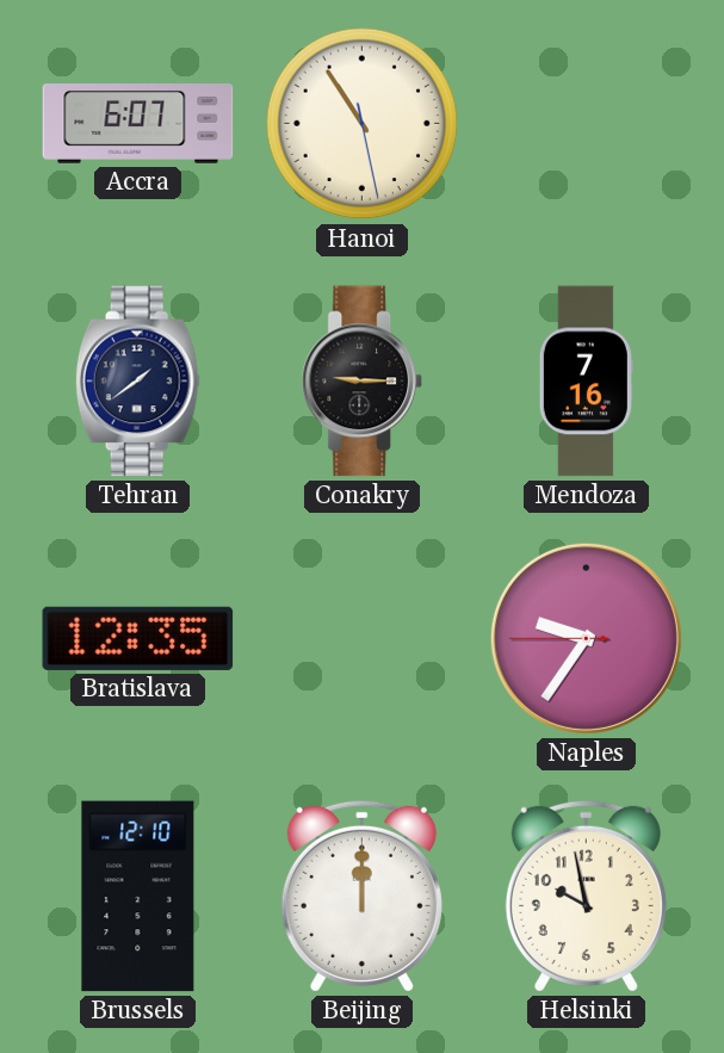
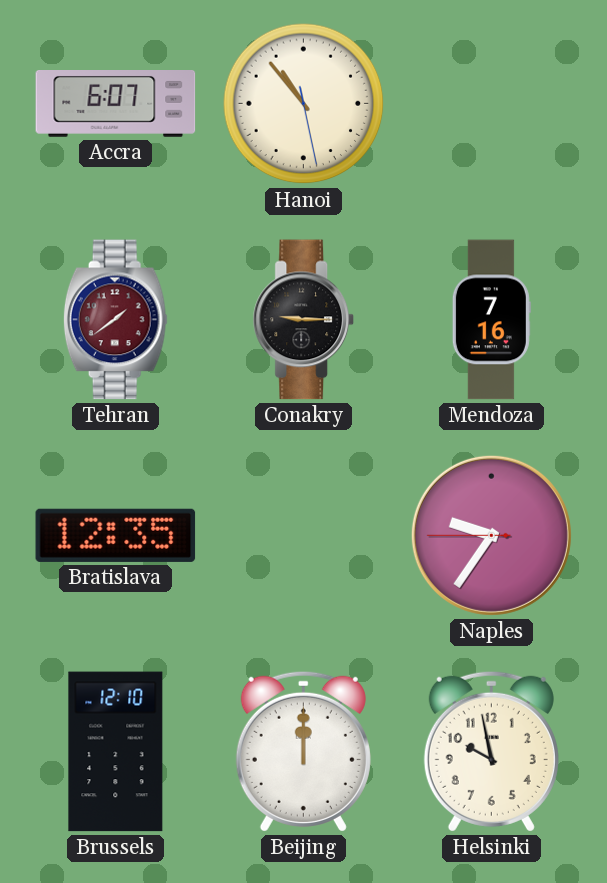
Hanoi: 10:54 -> 10:53 (304, 104)
Tehran dial: navy -> burgundy (115, 320)
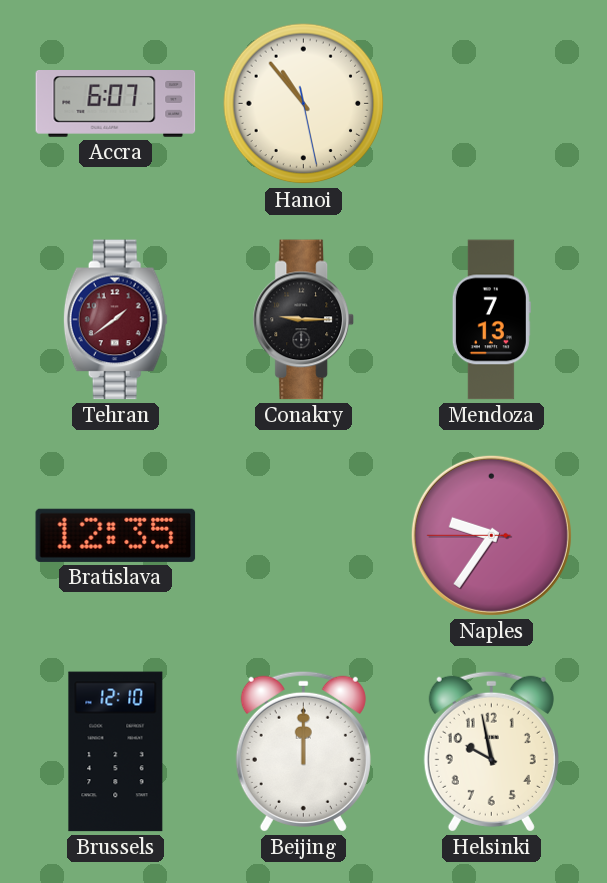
Mendoza: 7:16 -> 7:13 (491, 320)
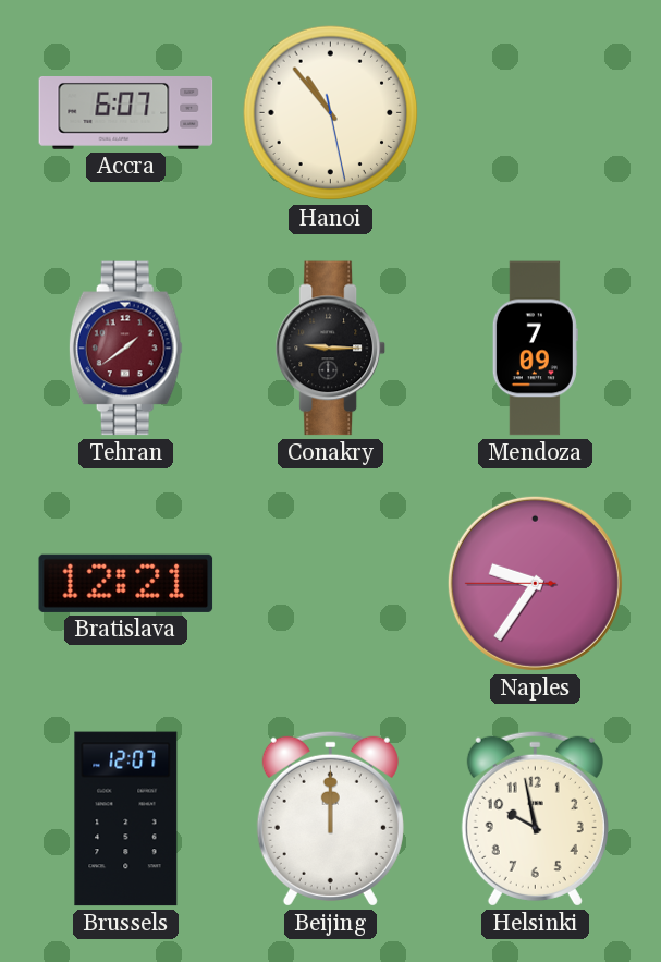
Mendoza: 7:13 -> 7:09 (535, 349)
Bratislava: 12:35 -> 12:21 (126, 583)
Brussels: 12:10 -> 12:07 (126, 819)
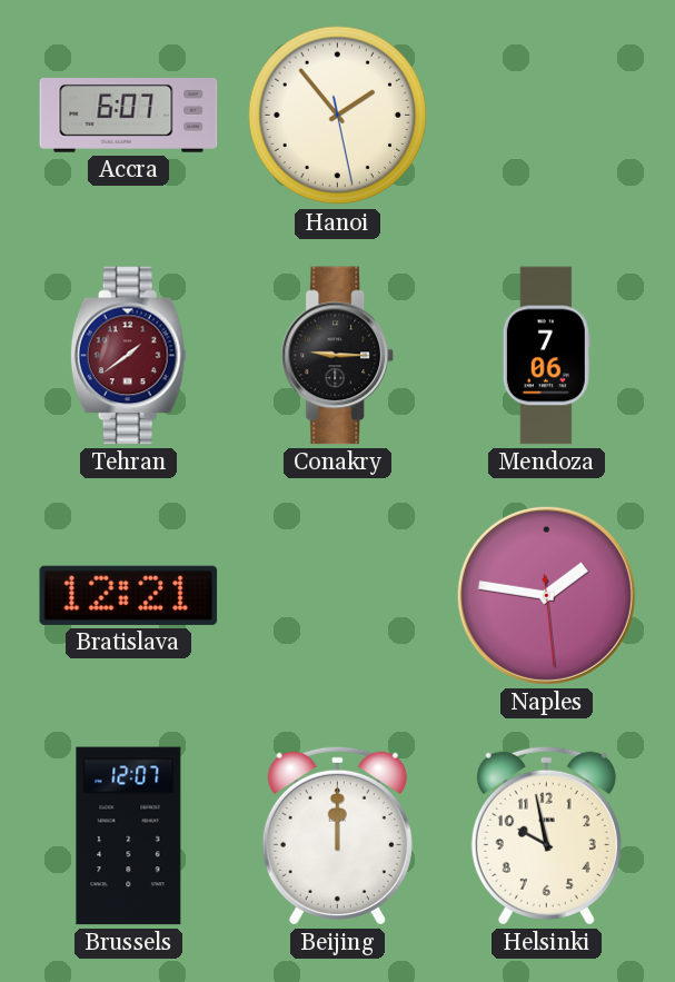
Hanoi: 10:53 -> 1:53 (338, 116)
Mendoza: 7:09 -> 7:06 (546, 356)
Naples: 9:35 -> 1:46 (546, 595)
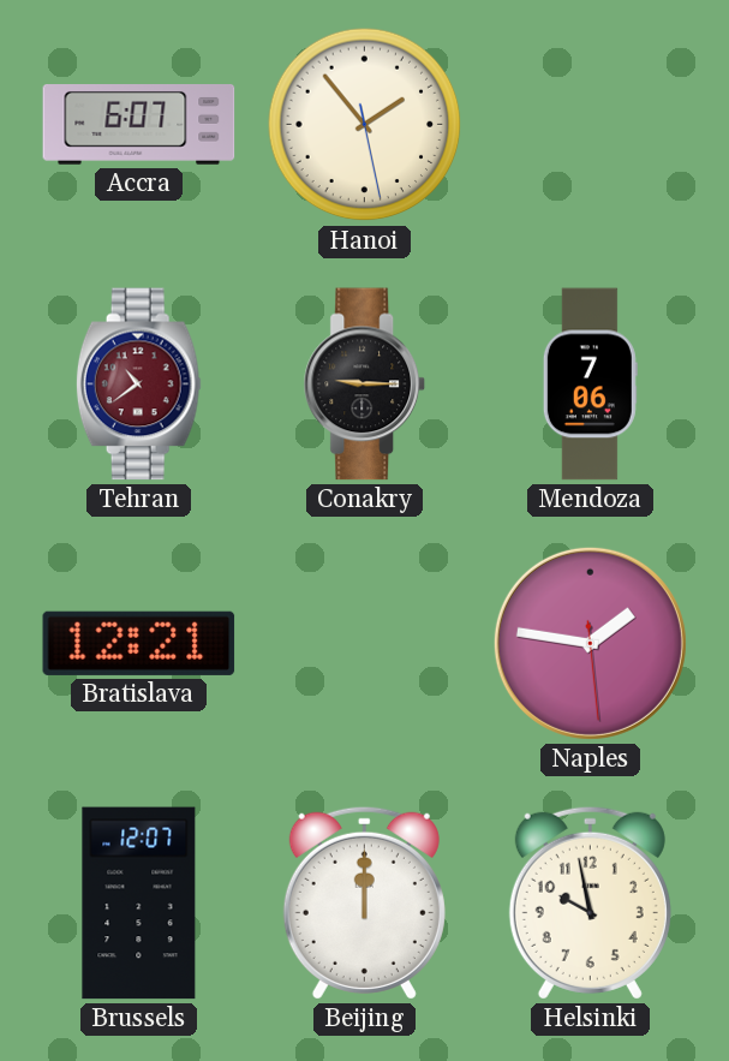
Tehran: 1:39 -> 10:39 (138, 385)
